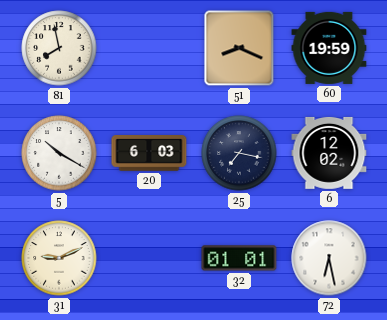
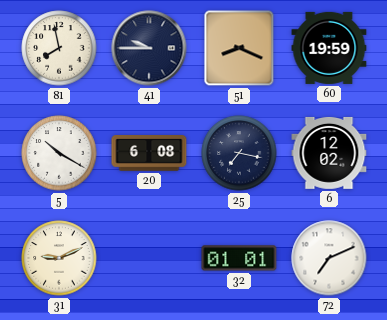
41: none -> 9:45 (149, 48)
20: 6:03 -> 6:08 (149, 153)
72: 6:28 -> 7:11 (329, 258)
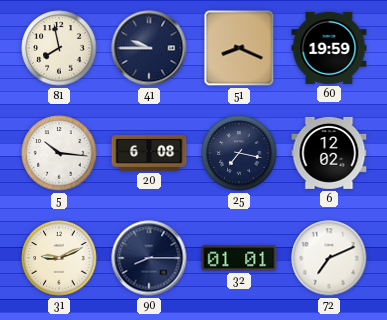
5: 10:20 -> 10:16 (59, 153)
90: none -> 8:15 (149, 258)
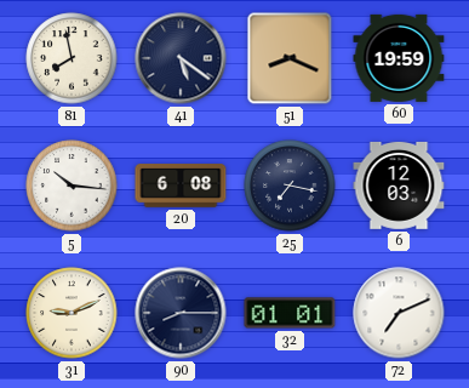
41: 9:45 -> 5:21 (181, 58)
6: 12:02 -> 12:03 (399, 186)
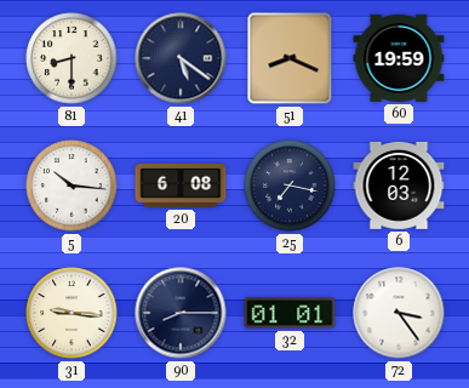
81: 7:58 -> 8:30 (72, 58)
31: 9:11 -> 9:16 (72, 313)
72: 7:11 -> 3:24 (399, 313)
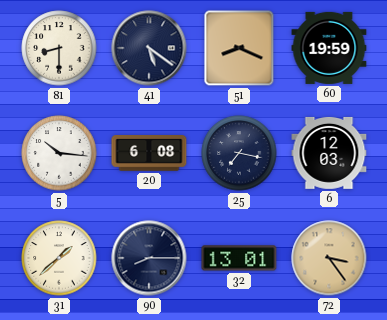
31: 9:16 -> 1:38 (59, 258)
32: 01:01 -> 13:01 (239, 258)
72 dial: white -> champagne (329, 258)
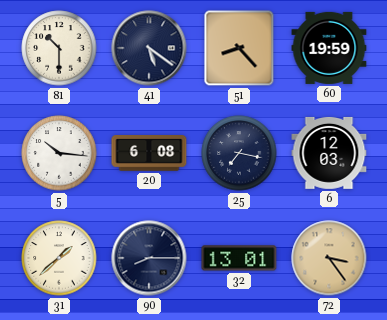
81: 8:30 -> 10:30 (59, 48)
51: 8:19 -> 8:23 (239, 48)
